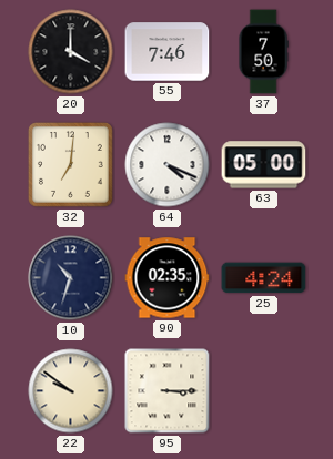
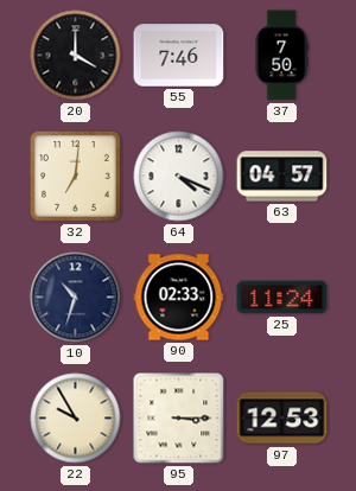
63: 05:00 -> 04:57 (282, 177)
90: 02:35 -> 02:33 (179, 298)
25: 4:24 -> 11:24 (282, 298)
22: 9:51 -> 9:55 (76, 419)
97: none -> 12:53 (282, 419)
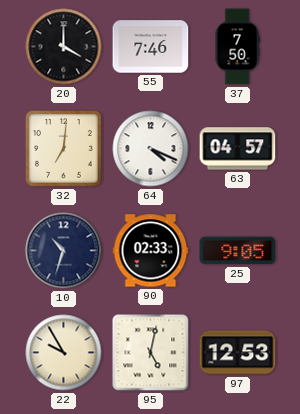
25: 11:24 -> 9:05 (238, 251)
95: 3:15 -> 5:02 (151, 353)
